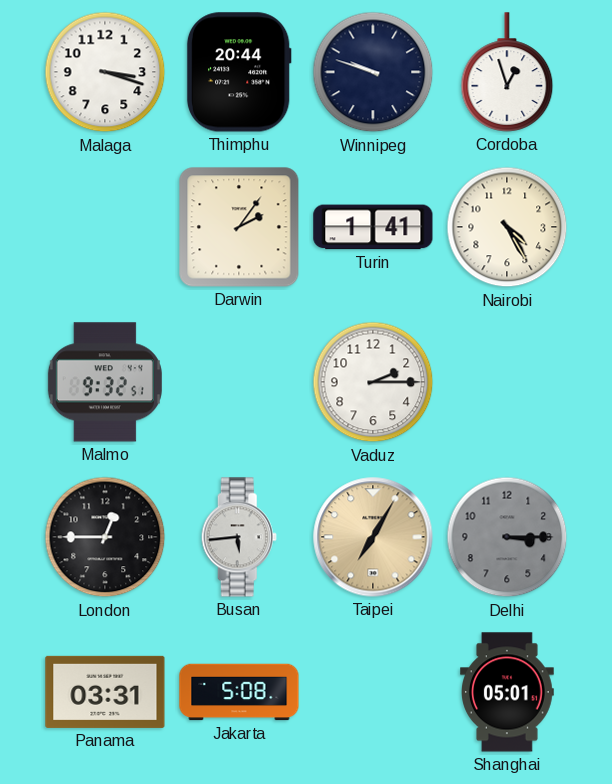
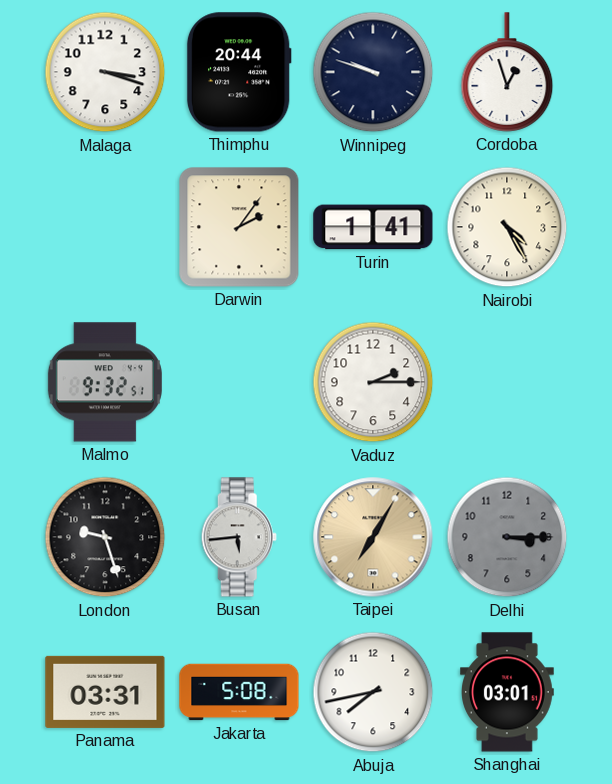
London: 12:45 -> 9:27 (105, 537)
Abuja: none -> 7:43 (373, 692)
Shanghai: 05:01 -> 03:01 (508, 692)
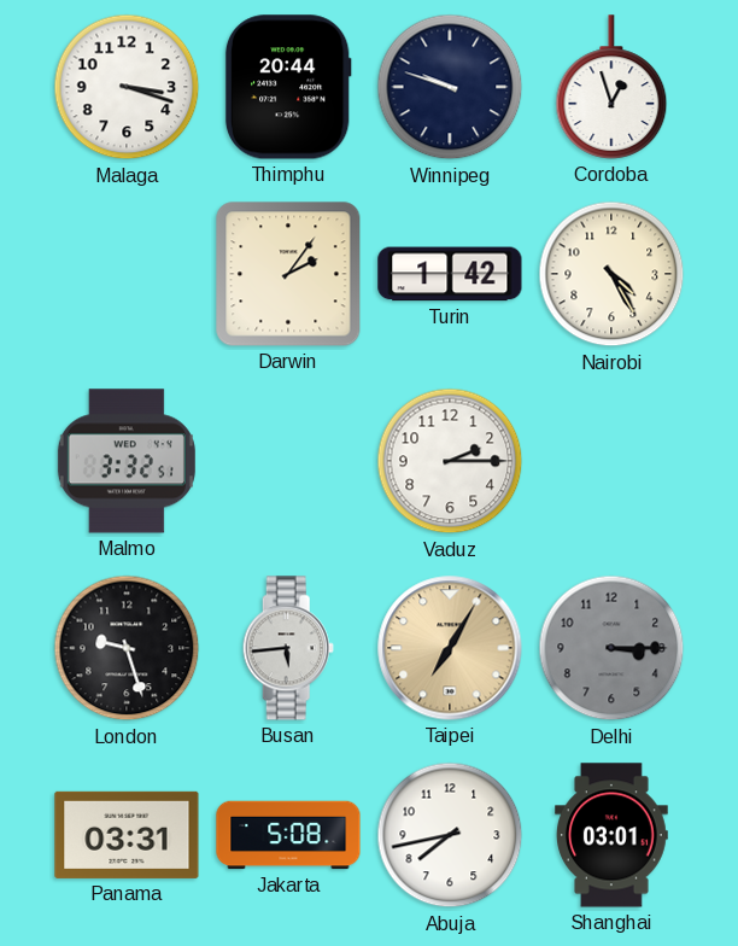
Turin: 1:41 -> 1:42 (450, 274)
Malmo: 9:32 -> 3:32 (127, 461)
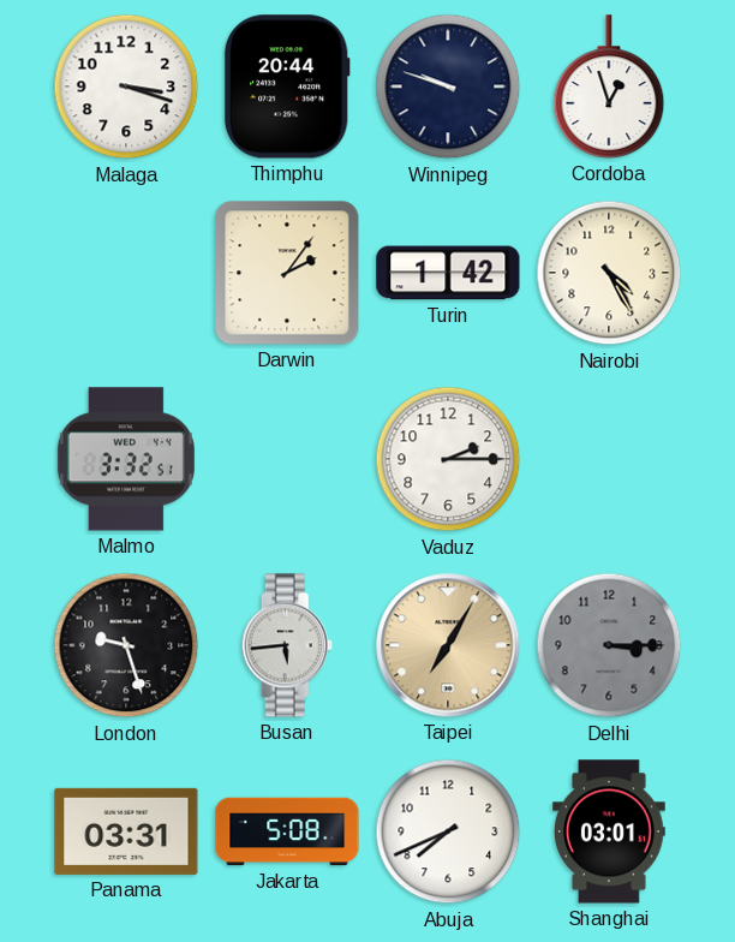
Abuja: 7:43 -> 7:41 (448, 831)
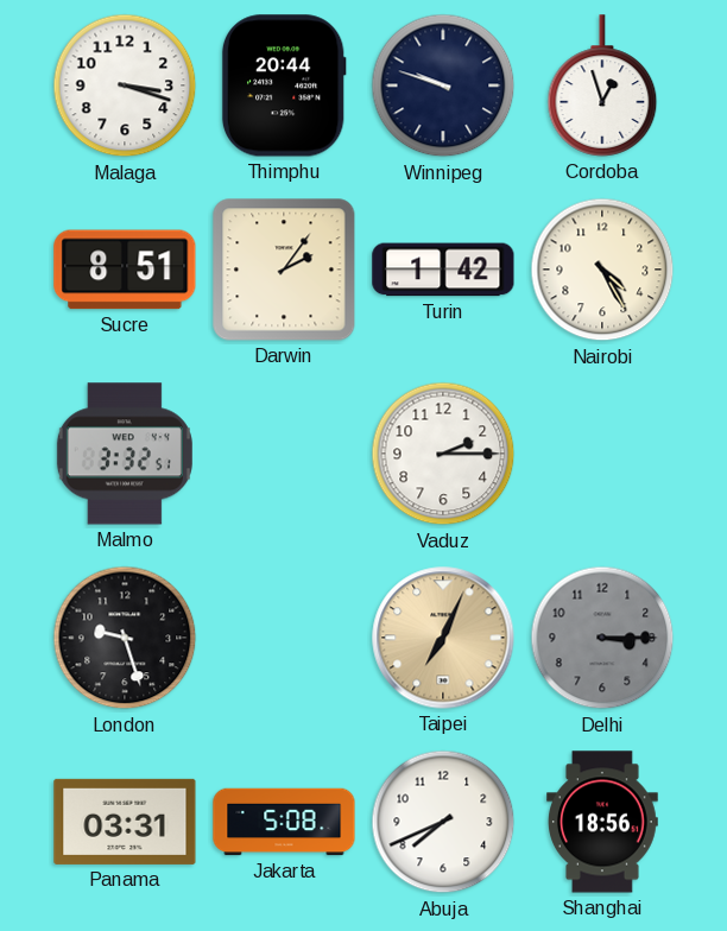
Sucre: none -> 8:51 (125, 270)
Busan: 5:44 -> none (287, 645)
Taipei: 7:05 -> 7:04 (443, 638)
Shanghai: 03:01 -> 18:56 (603, 822)
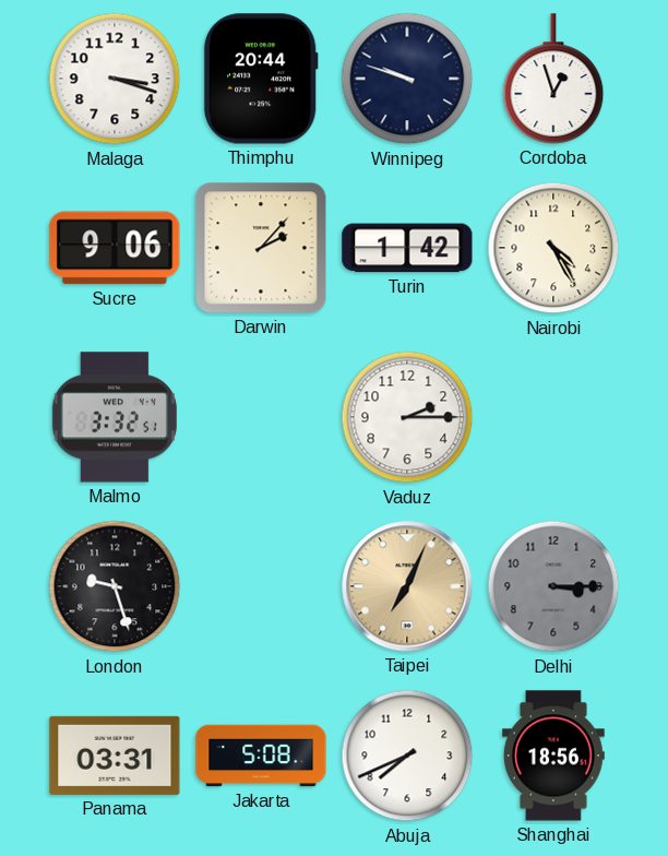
Sucre: 8:51 -> 9:06 (115, 248)
Darwin: 2:06 -> 2:07 (261, 248)
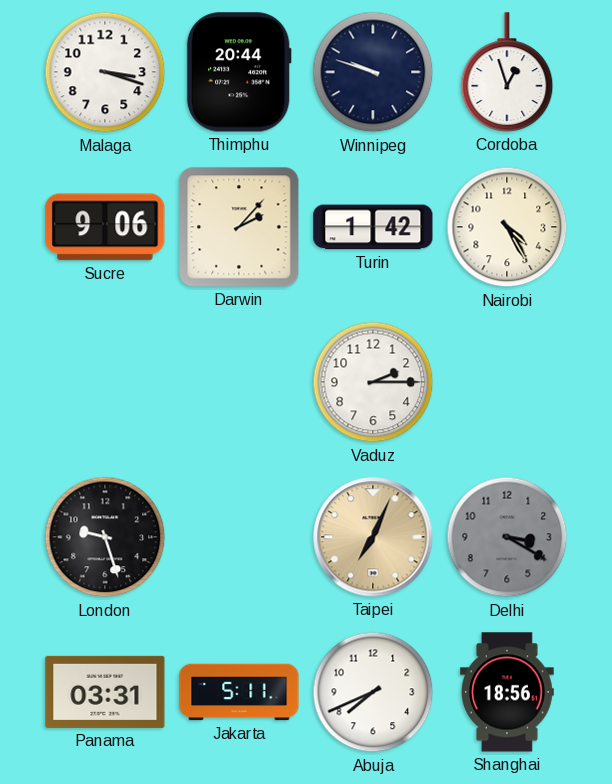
Malmo: 3:32 -> none (115, 417)
Delhi: 3:15 -> 3:20 (507, 537)
Jakarta: 5:08 -> 5:11 (239, 692)
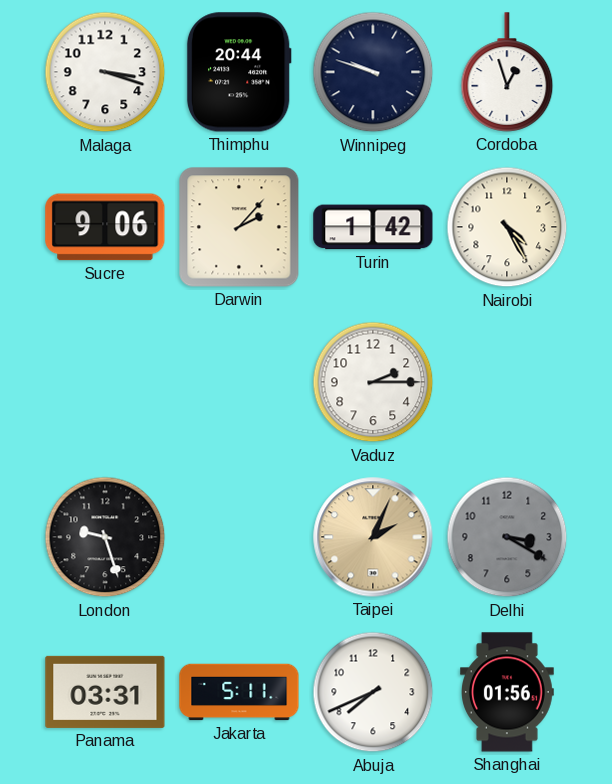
Taipei: 7:04 -> 2:04 (373, 537)
Shanghai: 18:56 -> 01:56 (508, 692)
